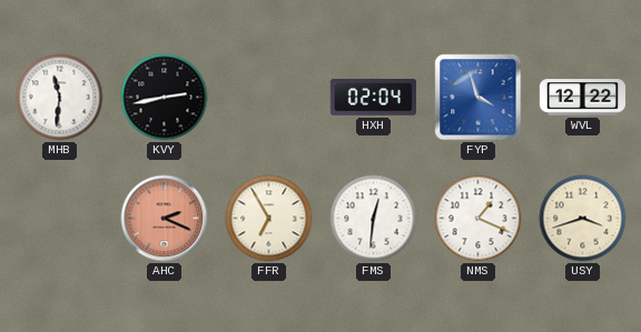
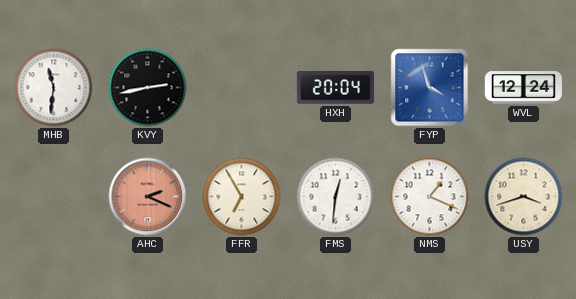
HXH: 02:04 -> 20:04 (335, 88)
WVL: 12:22 -> 12:24 (523, 88)
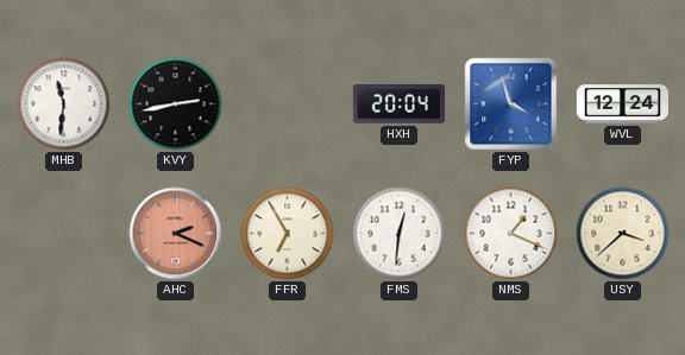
USY: 3:42 -> 3:38 (623, 234)
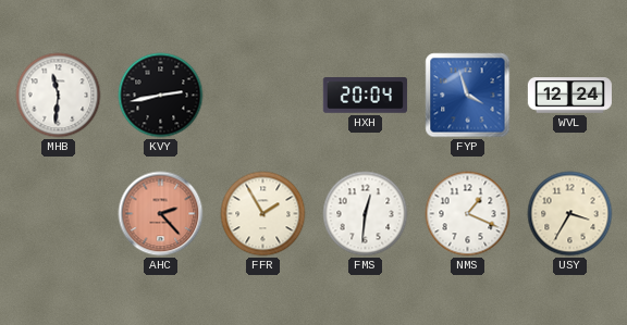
AHC: 2:19 -> 2:23 (161, 214)
FFR: 6:55 -> 1:55 (263, 214)
USY: 3:38 -> 3:35 (570, 214)
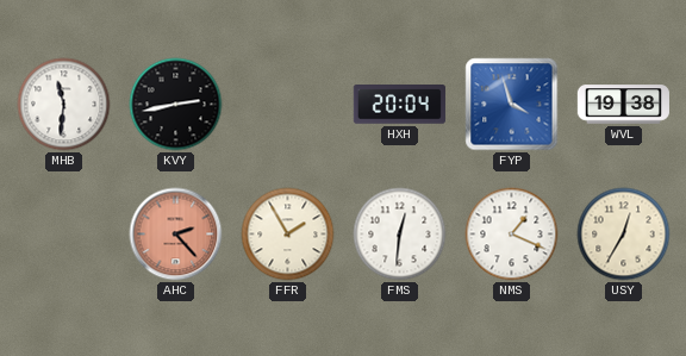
WVL: 12:24 -> 19:38 (623, 105)
USY: 3:35 -> 12:35 (624, 235)
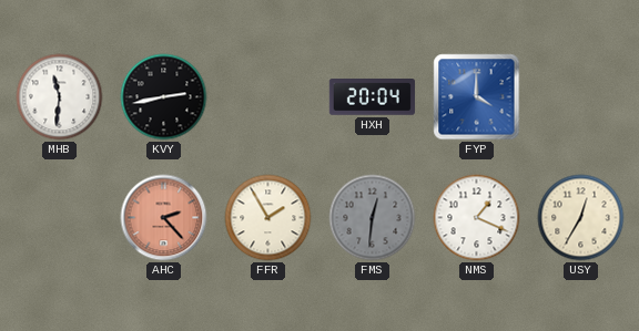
FYP: 3:57 -> 4:00 (477, 97)
WVL: 19:38 -> none (623, 105)
FMS dial: white -> grey (373, 218)
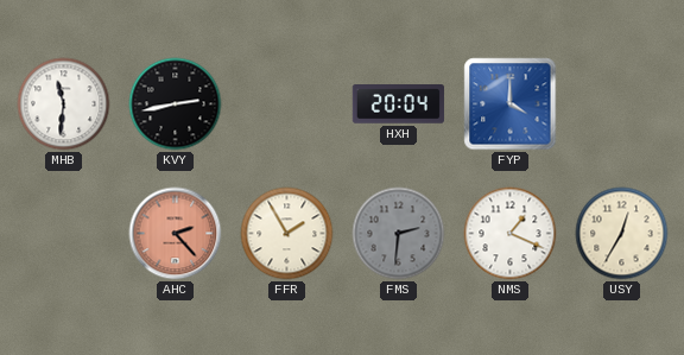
FMS: 12:31 -> 2:31 (399, 234)
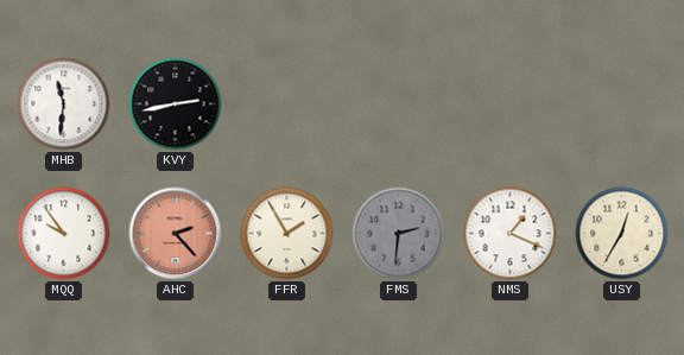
HXH: 20:04 -> none (398, 104)
FYP: 4:00 -> none (511, 104)
MQQ: none -> 9:54 (64, 234)
